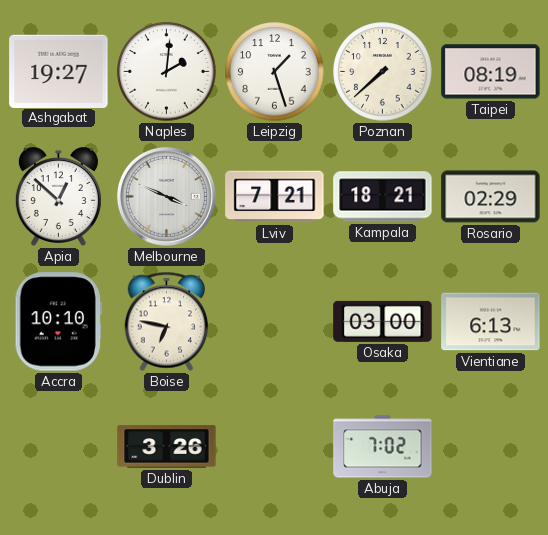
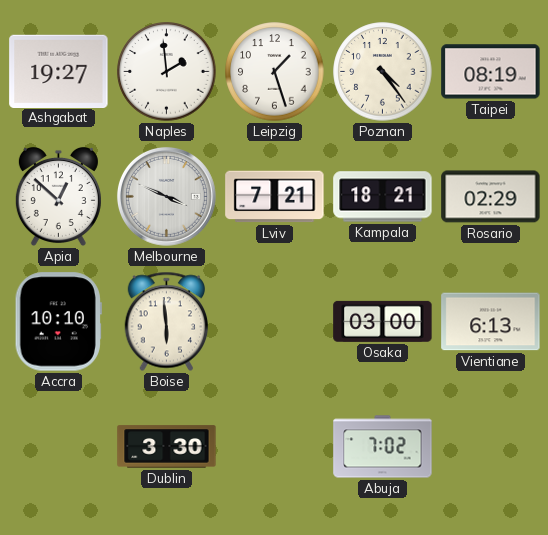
Naples: 2:01 -> 1:59 (167, 72)
Poznan: 7:38 -> 4:24 (383, 72)
Boise: 6:47 -> 5:59 (167, 322)
Dublin: 3:26 -> 3:30 (167, 447)
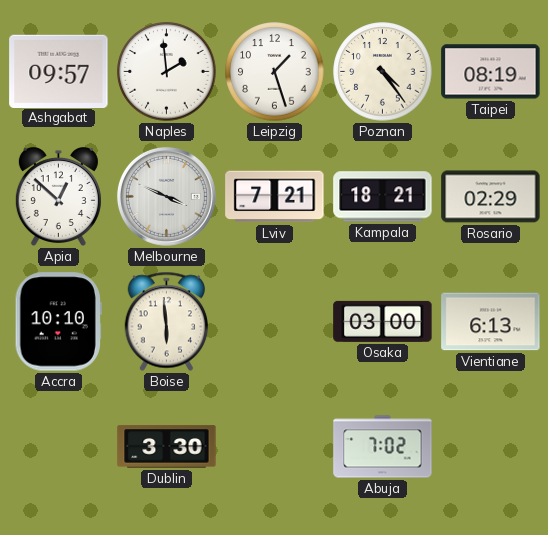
Ashgabat: 19:27 -> 09:57 (59, 71)
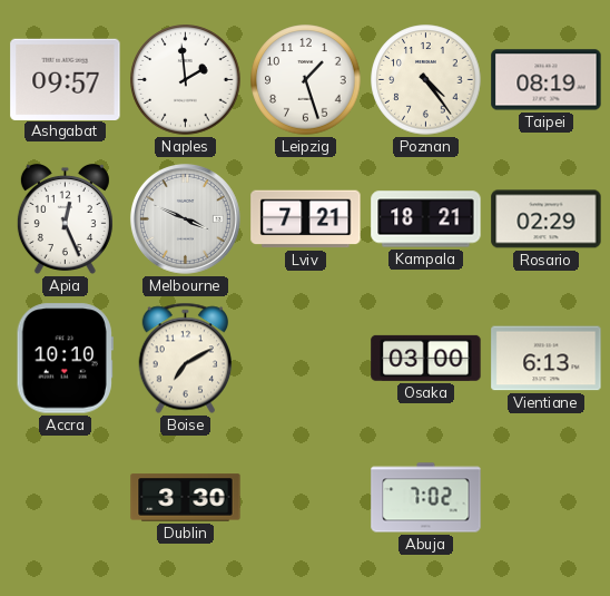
Apia: 12:52 -> 12:26 (65, 218)
Boise: 5:59 -> 7:10 (186, 359)
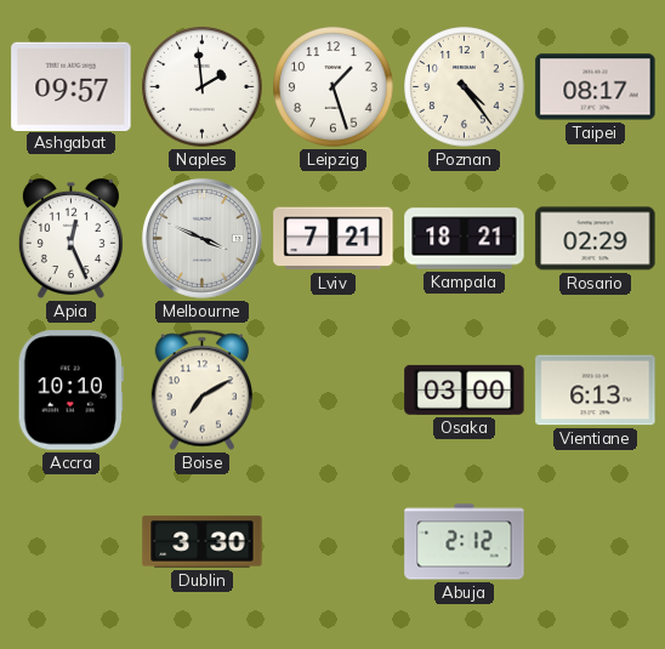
Taipei: 08:19 -> 08:17 (596, 87)
Abuja: 7:02 -> 2:12 (465, 542)
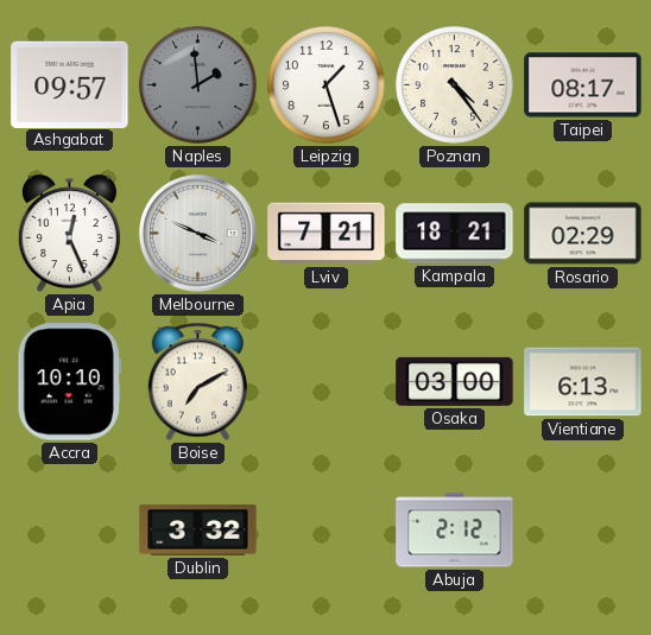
Naples dial: white -> grey (198, 85)
Dublin: 3:30 -> 3:32 (198, 531)
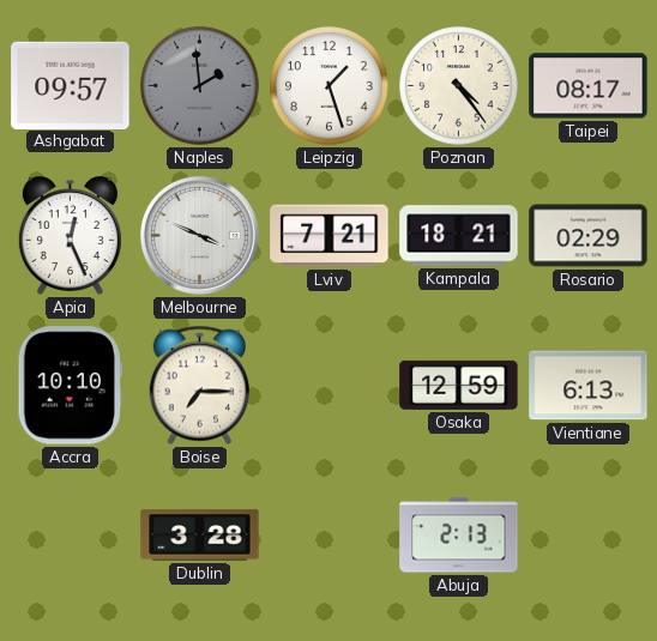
Boise: 7:10 -> 7:15 (200, 386)
Osaka: 03:00 -> 12:59 (459, 385)
Dublin: 3:32 -> 3:28 (200, 536)
Abuja: 2:12 -> 2:13 (459, 536)
